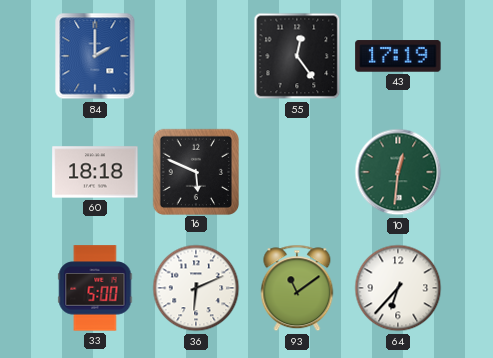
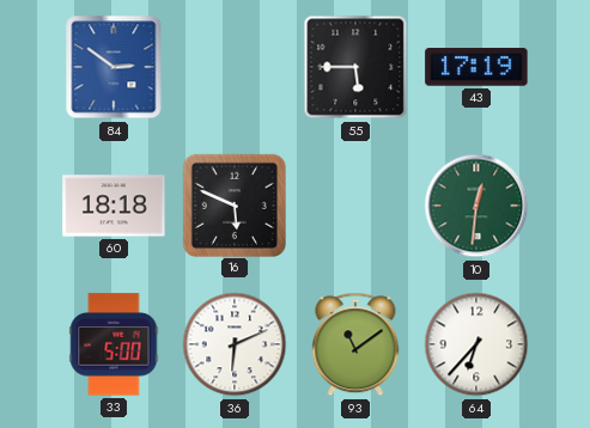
84: 2:00 -> 2:51 (114, 67)
55: 12:24 -> 5:45 (355, 67)
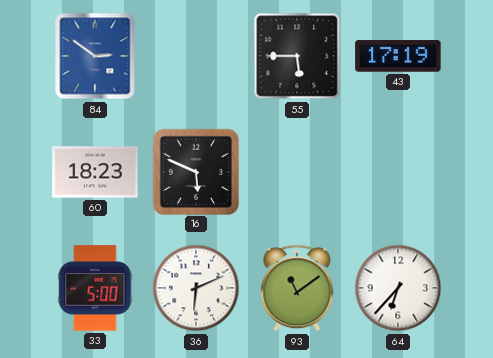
60: 18:18 -> 18:23 (95, 172)
10: 12:31 -> none (476, 206)
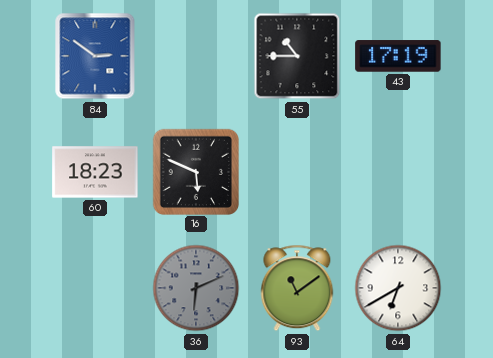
55: 5:45 -> 10:45 (297, 56)
33: 5:00 -> none (95, 288)
36 dial: white -> grey (196, 288)
64: 6:37 -> 6:40 (398, 288)
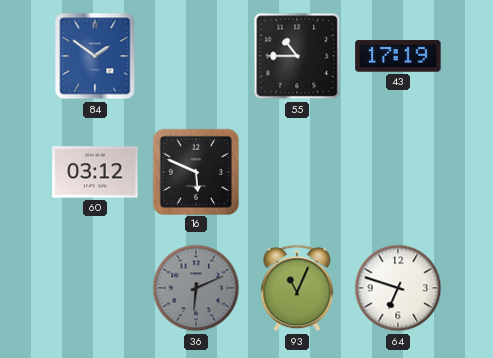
84: 2:51 -> 1:51 (95, 56)
60: 18:23 -> 03:12 (95, 172)
93: 11:09 -> 11:04 (297, 288)
64: 6:40 -> 6:48 (398, 288)
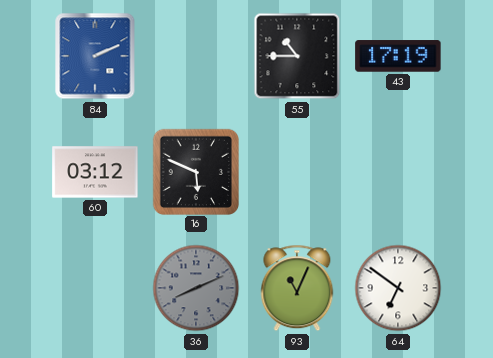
84: 1:51 -> 2:11 (95, 56)
36: 6:11 -> 8:11 (196, 288)
64: 6:48 -> 6:51 (398, 288)
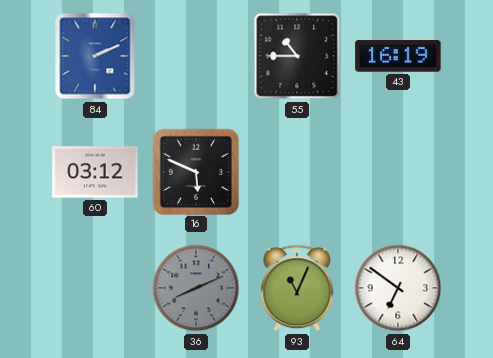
43: 17:19 -> 16:19 (398, 56)
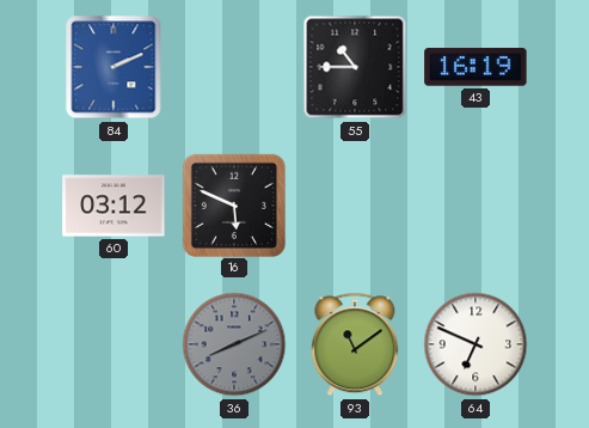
93: 11:04 -> 11:09 (355, 344)
64: 6:51 -> 6:49 (476, 344)
